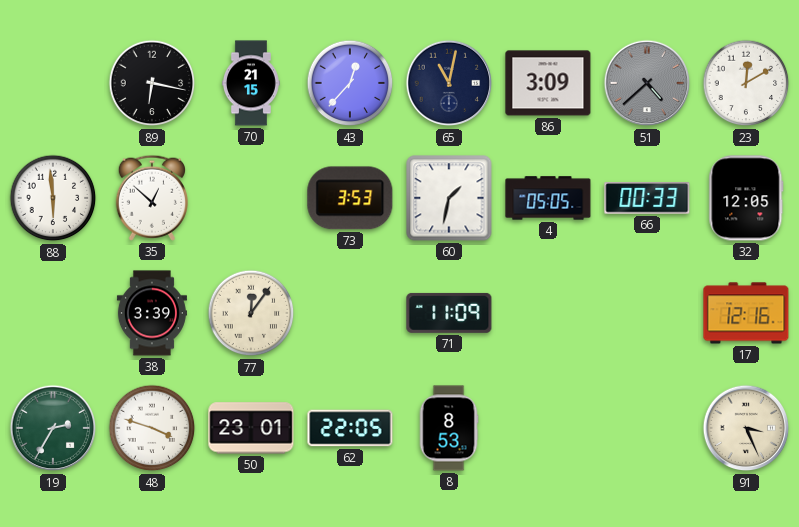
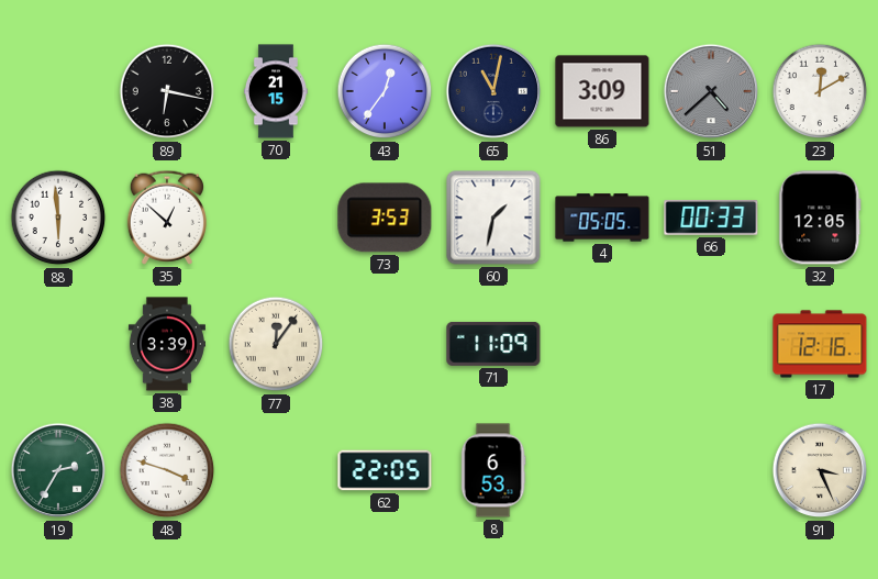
43: 12:37 -> 12:36 (385, 91)
50: 23:01 -> none (251, 428)
8: 8:53 -> 6:53 (493, 470)
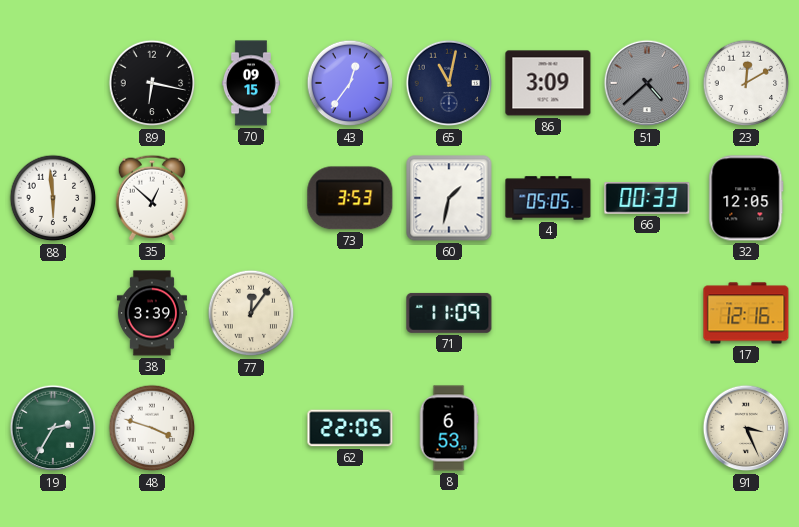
70: 21:15 -> 09:15 (251, 83)
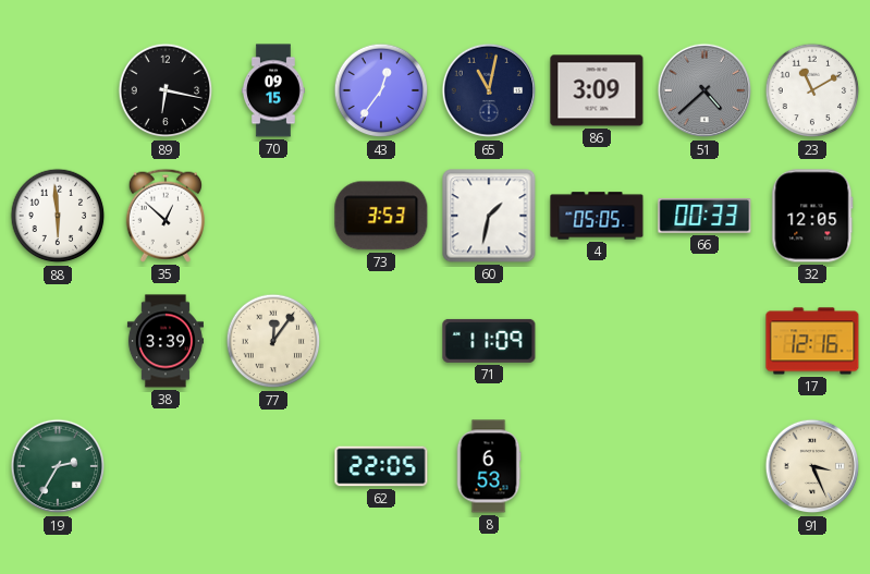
23: 12:10 -> 11:10 (812, 90)
48: 3:48 -> none (152, 428)
